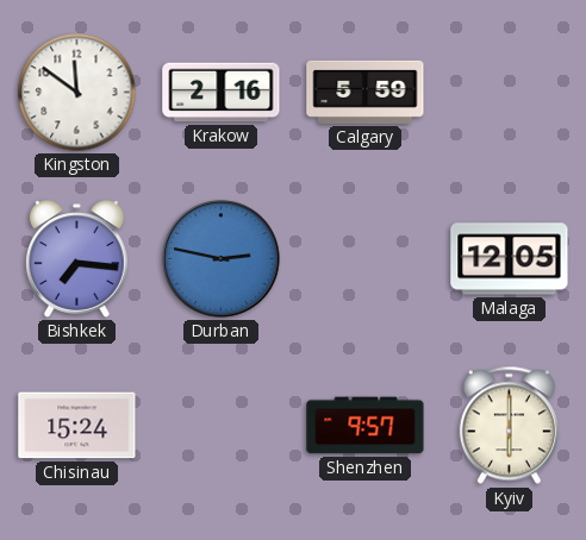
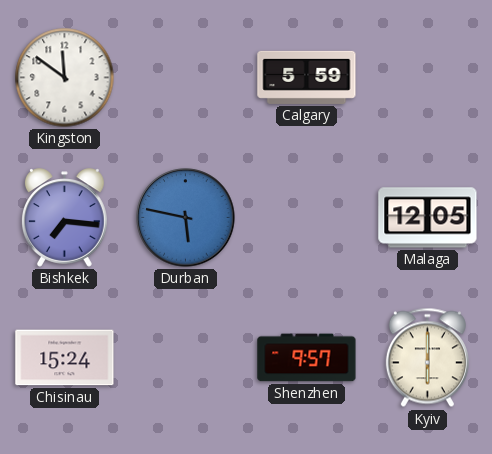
Krakow: 2:16 -> none (222, 93)
Durban: 2:47 -> 5:47 (186, 218)
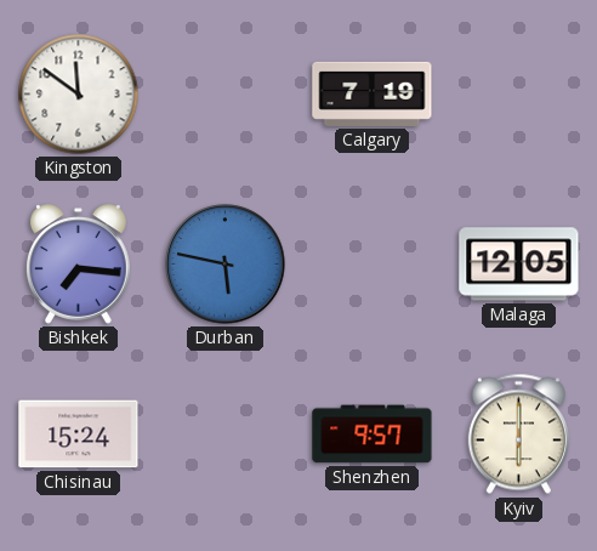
Calgary: 5:59 -> 7:19 (373, 93)
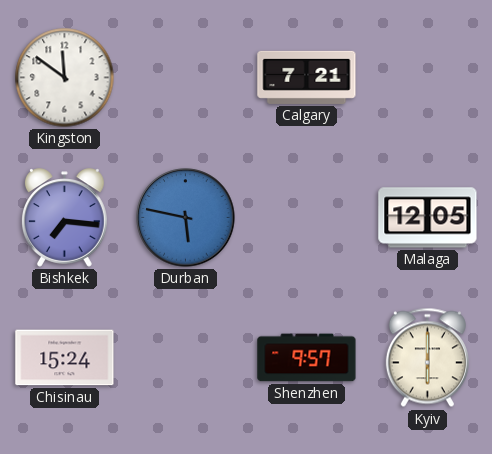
Calgary: 7:19 -> 7:21 (307, 77)
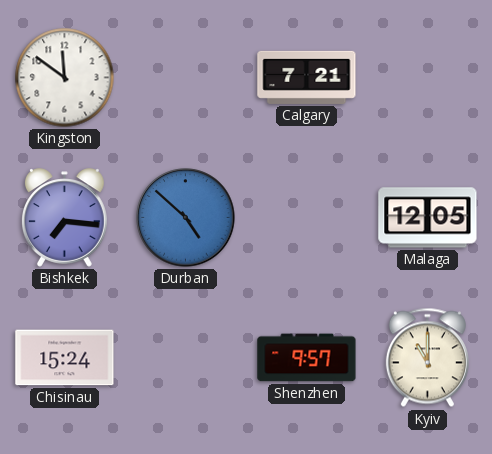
Durban: 5:47 -> 4:52 (186, 218)
Kyiv: 6:00 -> 11:00 (427, 358)
